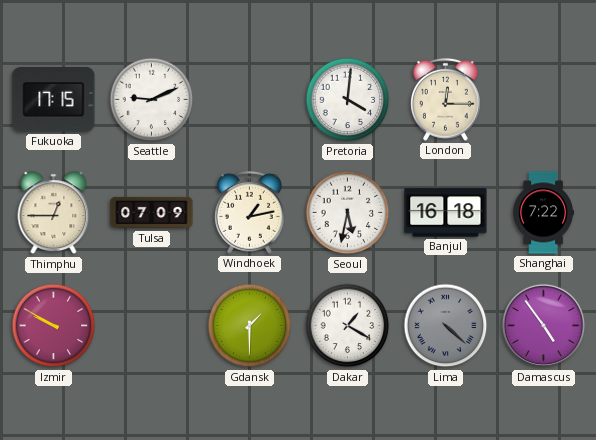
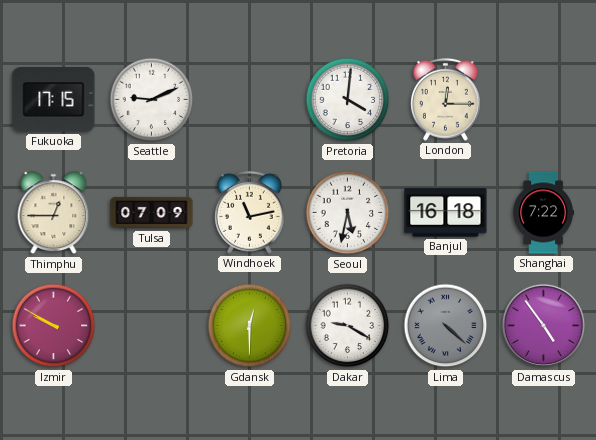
Windhoek: 1:13 -> 11:13 (249, 212)
Gdansk: 1:30 -> 12:30 (250, 326)
Dakar: 1:20 -> 9:20 (348, 326)
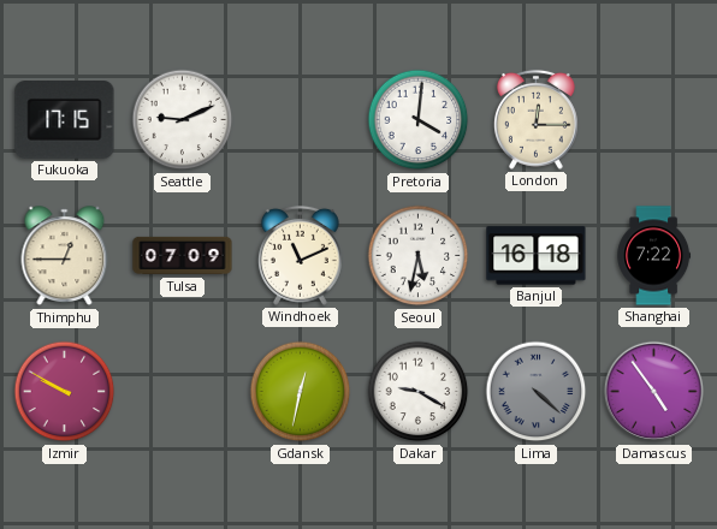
Windhoek: 11:13 -> 11:11 (300, 255)
Gdansk: 12:30 -> 12:32 (301, 392)
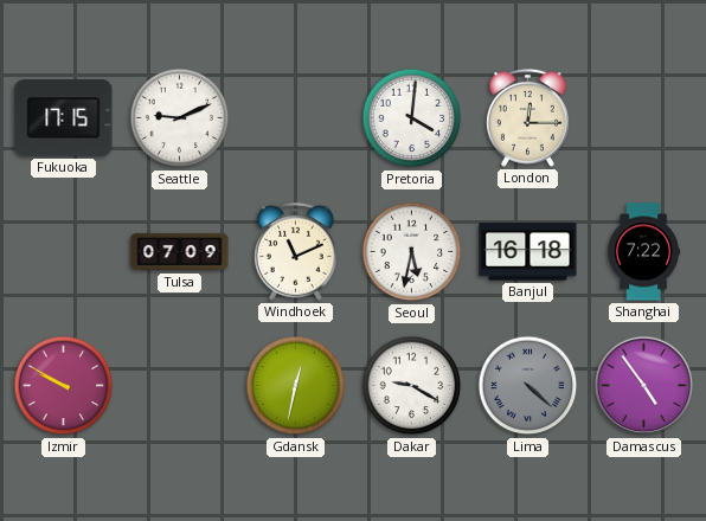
Thimphu: 12:45 -> none (65, 256)
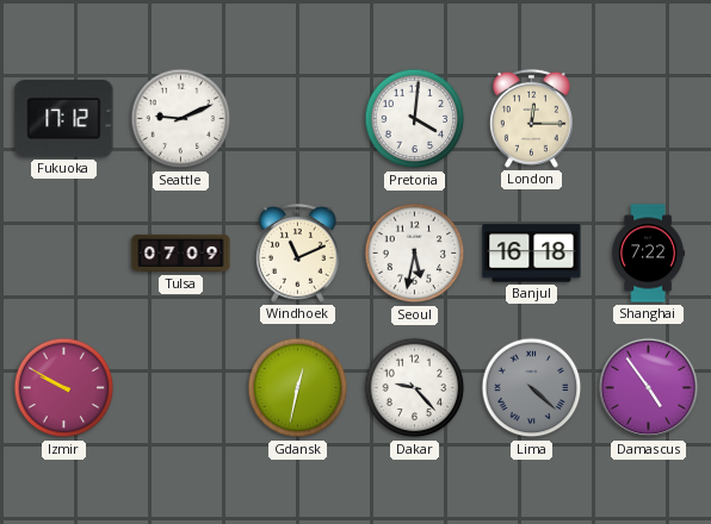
Fukuoka: 17:15 -> 17:12 (64, 119)
Dakar: 9:20 -> 9:23 (415, 388)
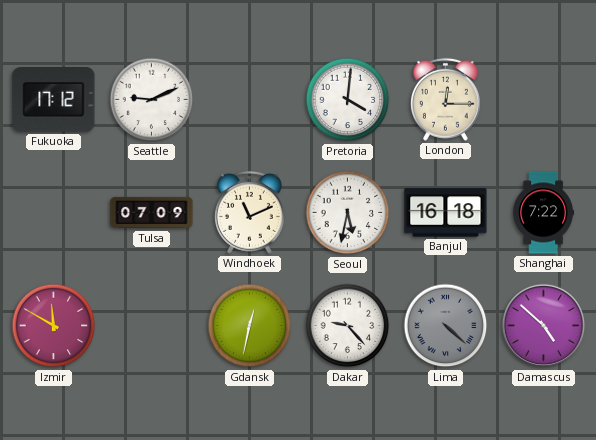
Izmir: 9:50 -> 11:50 (54, 326)
Damascus: 4:54 -> 4:52 (544, 326)
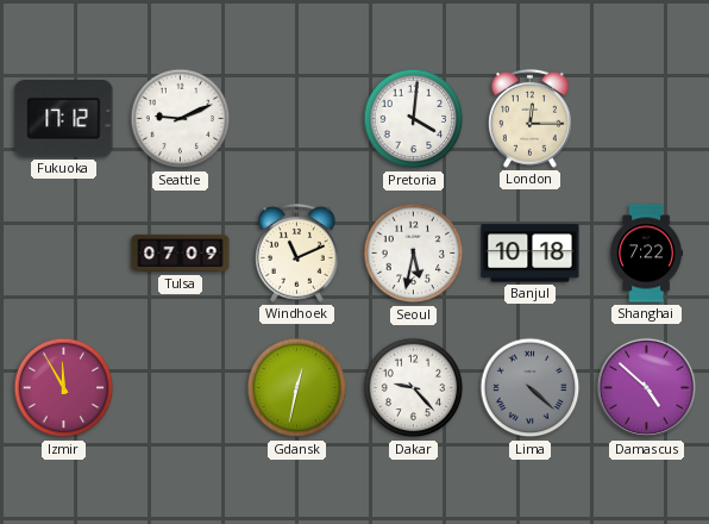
Banjul: 16:18 -> 10:18 (531, 254)
Izmir: 11:50 -> 11:55 (64, 388)
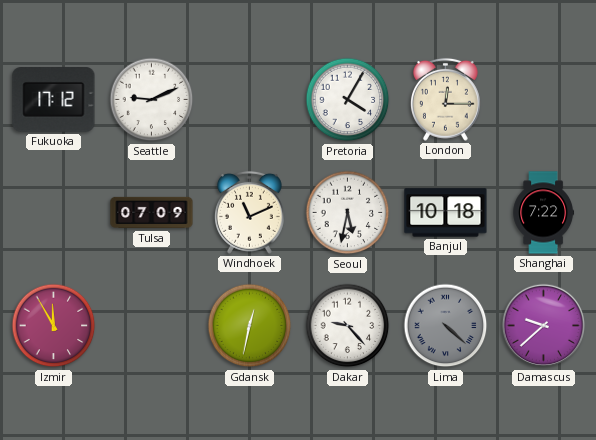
Pretoria: 4:01 -> 4:05 (348, 100)
Damascus: 4:52 -> 9:38 (544, 326)
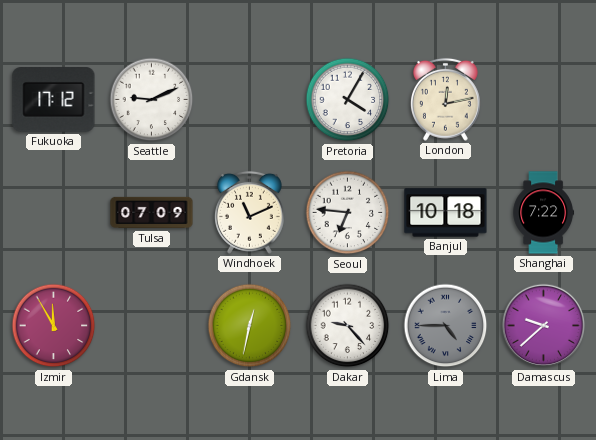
London: 12:15 -> 12:13 (445, 99)
Seoul: 5:32 -> 6:46 (348, 213)
Lima: 4:22 -> 4:45 (446, 326)
